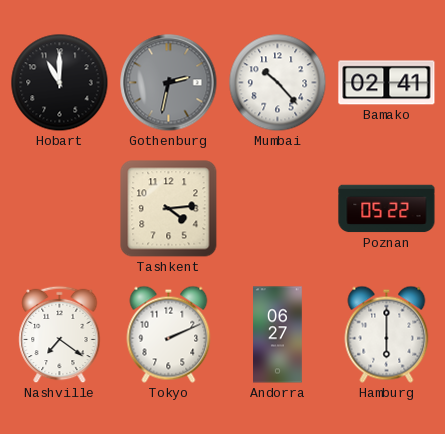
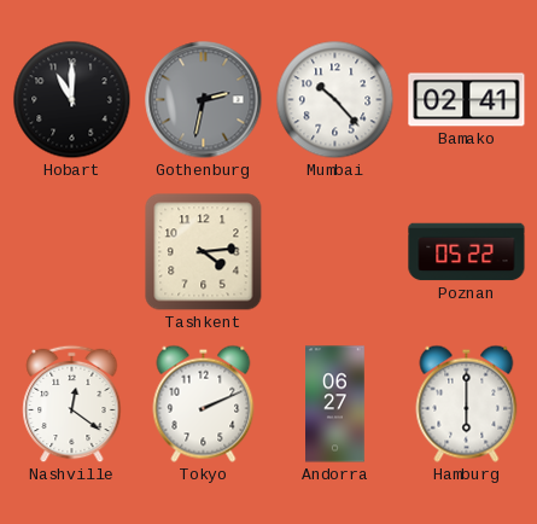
Nashville: 7:21 -> 12:21 (72, 404)
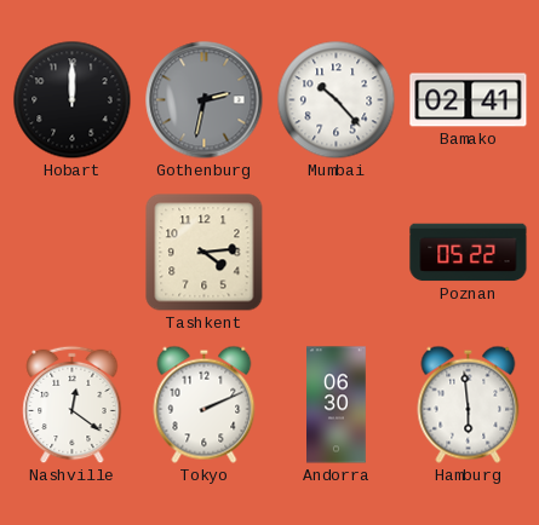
Hobart: 11:00 -> 12:00 (73, 100)
Andorra: 06:27 -> 06:30 (337, 405)
Hamburg: 6:00 -> 5:59 (469, 404)
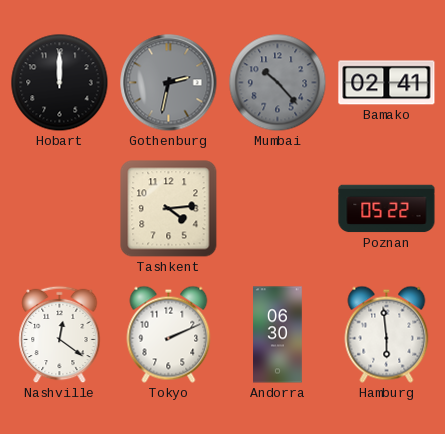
Mumbai dial: white -> grey (278, 83)
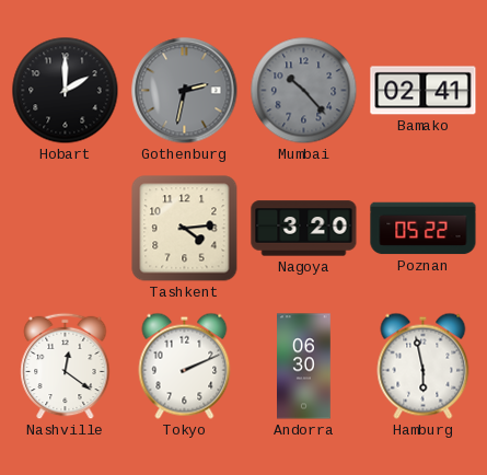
Hobart: 12:00 -> 2:00 (66, 91)
Nagoya: none -> 3:20 (304, 229)
Hamburg: 5:59 -> 5:58 (424, 366)
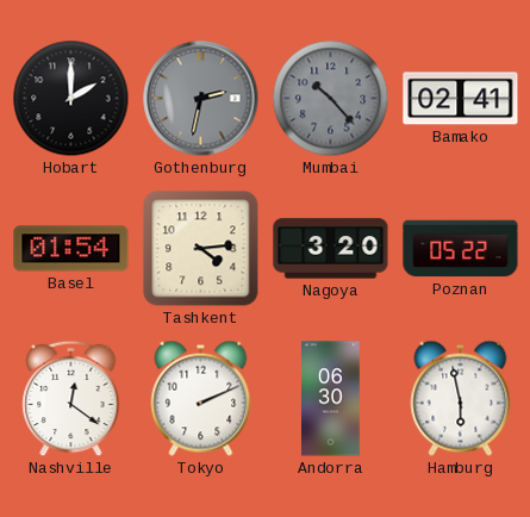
Basel: none -> 01:54 (71, 249)
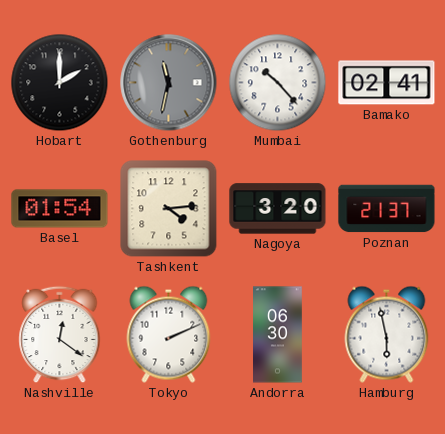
Gothenburg: 2:32 -> 11:32 (169, 83)
Mumbai dial: grey -> white (278, 83)
Poznan: 05:22 -> 21:37 (387, 209)
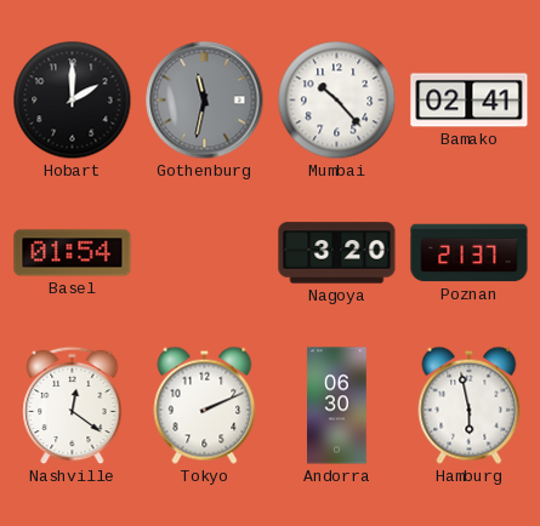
Tashkent: 4:14 -> none (169, 209)
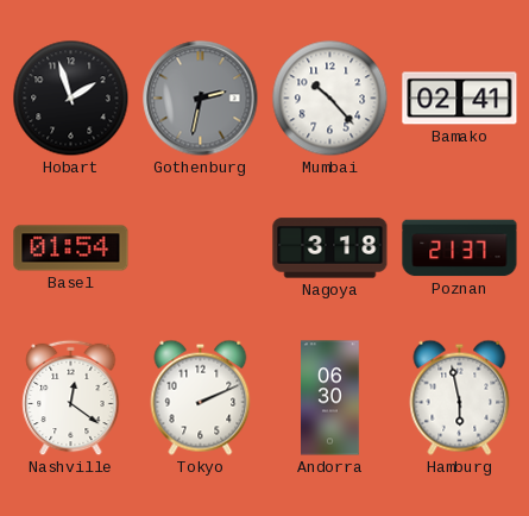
Hobart: 2:00 -> 1:57 (71, 99)
Gothenburg: 11:32 -> 2:32 (201, 99)
Nagoya: 3:20 -> 3:18 (330, 248)
